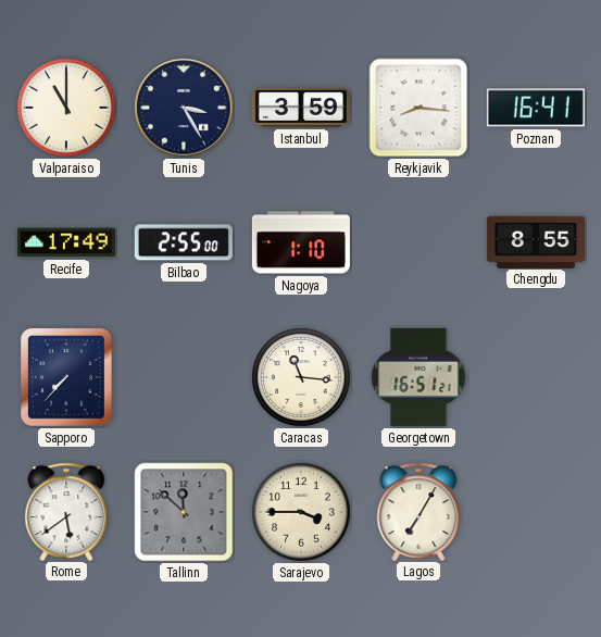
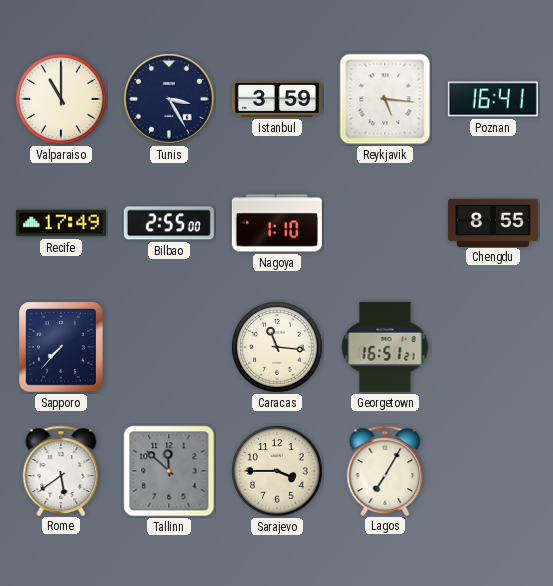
Reykjavik: 8:16 -> 5:16 (385, 99)
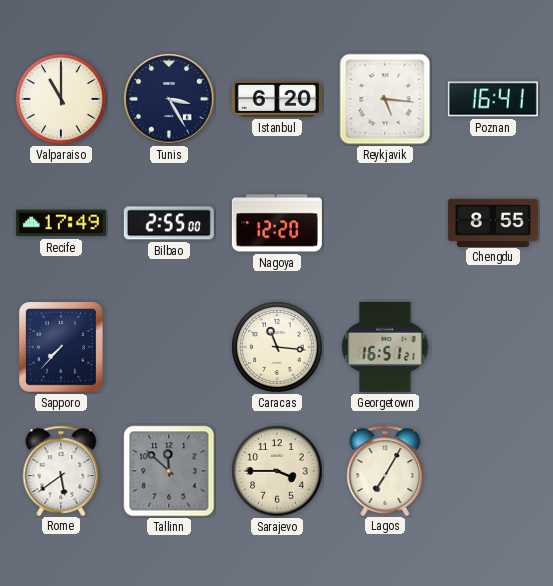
Istanbul: 3:59 -> 6:20 (277, 99)
Nagoya: 1:10 -> 12:20 (277, 223)
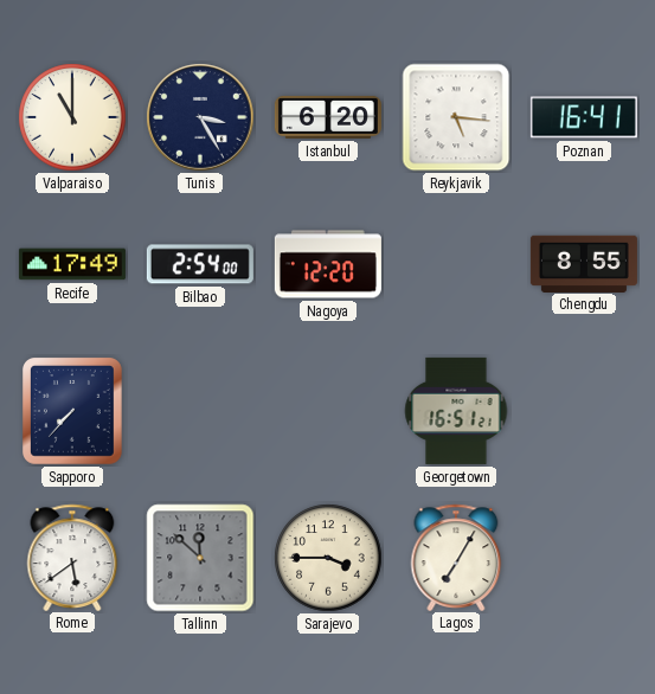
Bilbao: 2:55 -> 2:54 (200, 264)
Caracas: 11:16 -> none (277, 347)
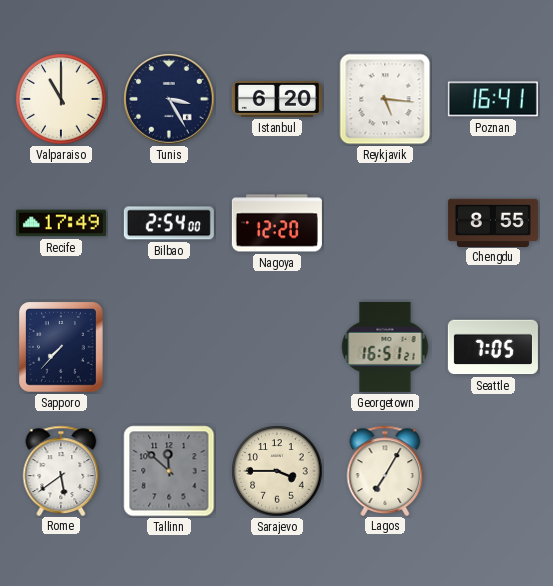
Seattle: none -> 7:05 (493, 347)
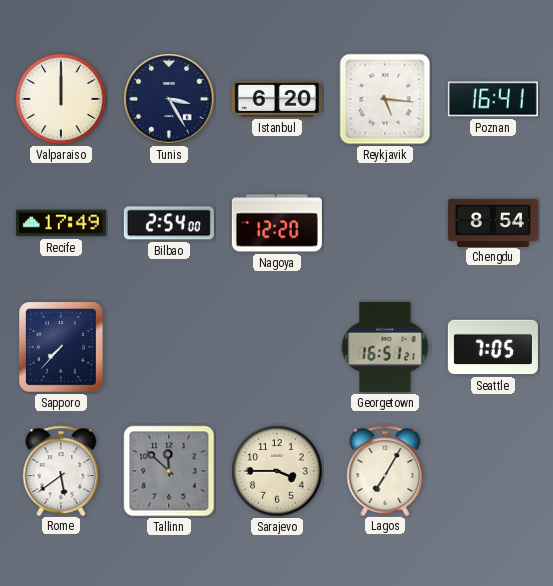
Valparaiso: 11:00 -> 12:00 (61, 99)
Chengdu: 8:55 -> 8:54 (493, 222)
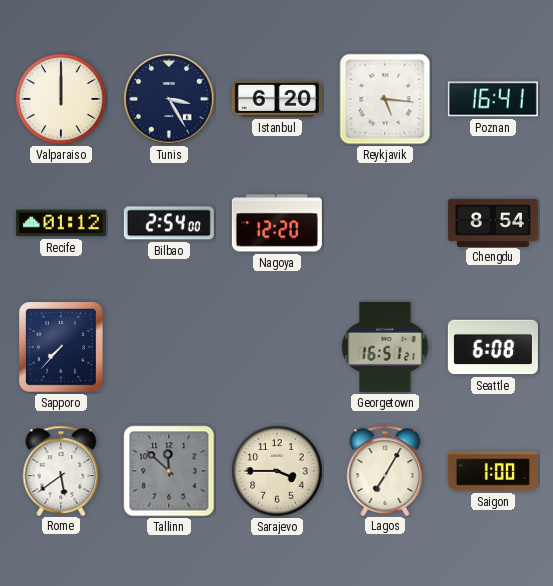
Recife: 17:49 -> 01:12 (61, 223)
Seattle: 7:05 -> 6:08 (493, 347)
Saigon: none -> 1:00 (493, 471)
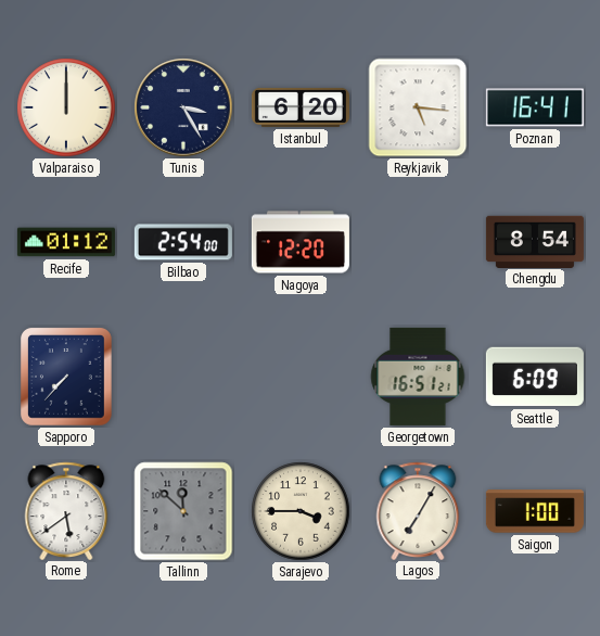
Seattle: 6:08 -> 6:09 (535, 377)
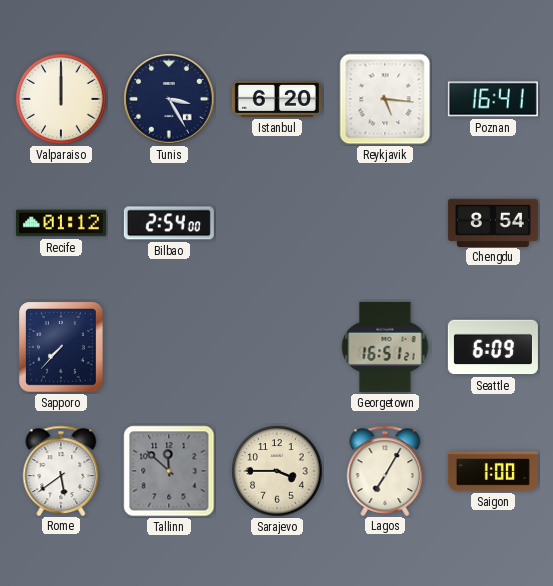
Nagoya: 12:20 -> none (301, 242)
